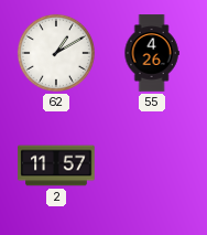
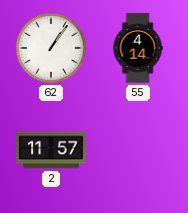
62: 1:10 -> 1:06 (51, 48)
55: 4:26 -> 4:14 (138, 48)
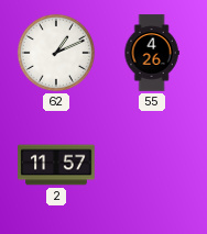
62: 1:06 -> 1:11 (56, 53)
55: 4:14 -> 4:26 (152, 53)
